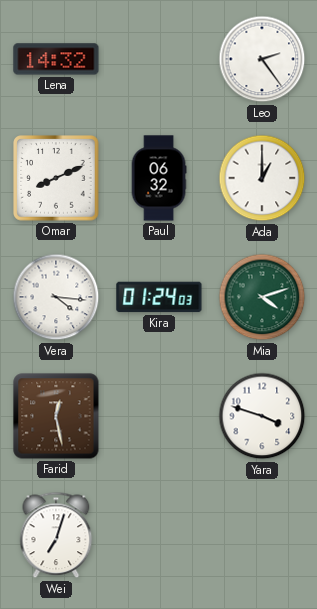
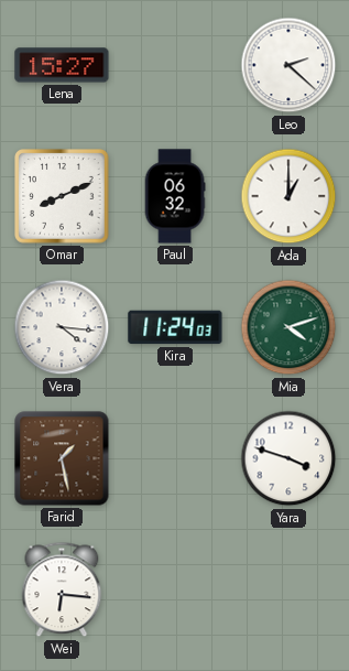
Lena: 14:32 -> 15:27 (62, 65)
Leo: 2:24 -> 2:22 (288, 65)
Kira: 01:24 -> 11:24 (175, 327)
Farid: 12:28 -> 1:28 (62, 458)
Wei: 7:03 -> 6:16 (62, 589)
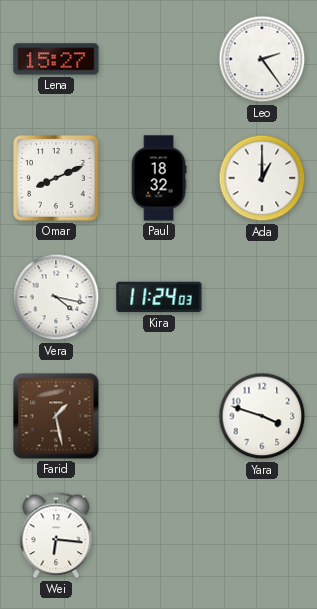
Leo: 2:22 -> 2:24 (262, 59)
Paul: 06:32 -> 18:32 (159, 178)
Vera: 4:16 -> 4:17 (56, 297)
Mia: 4:12 -> none (288, 327)
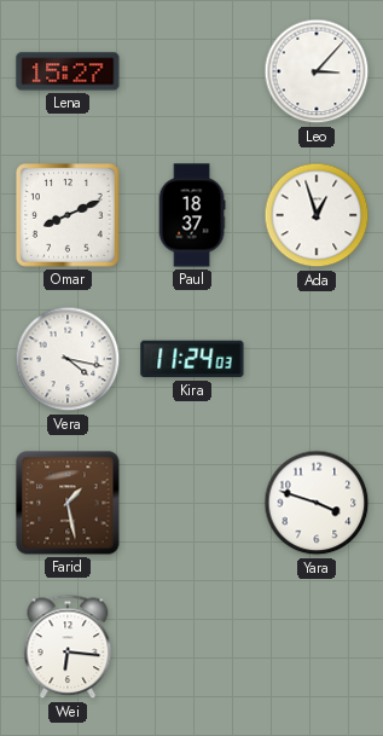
Leo: 2:24 -> 3:07 (317, 71)
Paul: 18:32 -> 18:37 (192, 215)
Ada: 1:00 -> 12:57 (317, 215)
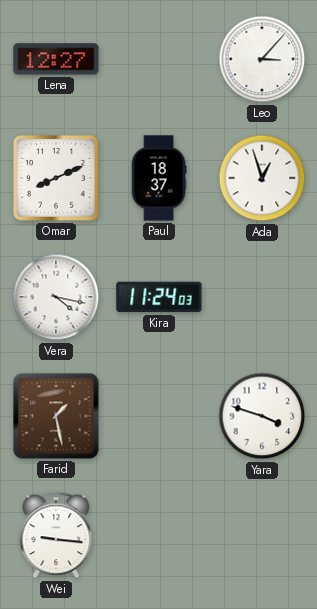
Lena: 15:27 -> 12:27 (56, 59)
Wei: 6:16 -> 9:16 (56, 535)
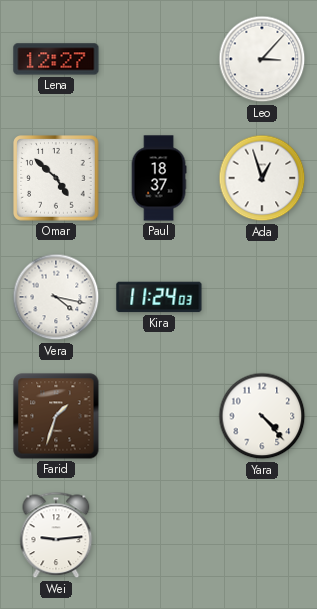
Omar: 8:11 -> 4:52 (56, 178)
Farid: 1:28 -> 1:33 (56, 416)
Yara: 3:48 -> 4:23 (262, 416)
Wei: 9:16 -> 9:14 (56, 535)
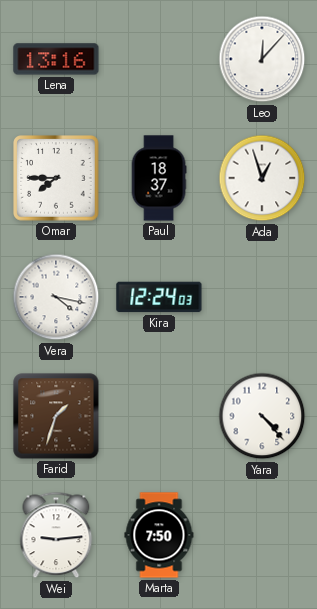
Lena: 12:27 -> 13:16 (56, 59)
Leo: 3:07 -> 12:07 (262, 59)
Omar: 4:52 -> 7:45 (56, 178)
Kira: 11:24 -> 12:24 (159, 297)
Marta: none -> 7:50 (159, 535)
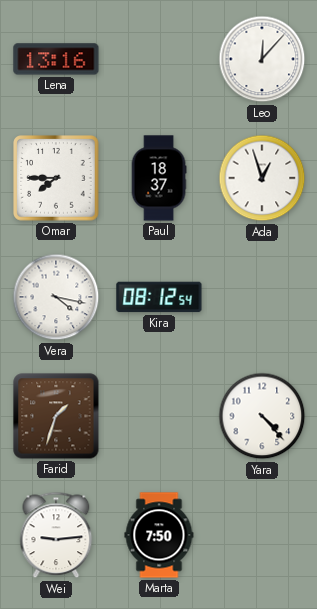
Kira: 12:24 -> 08:12 (159, 297)
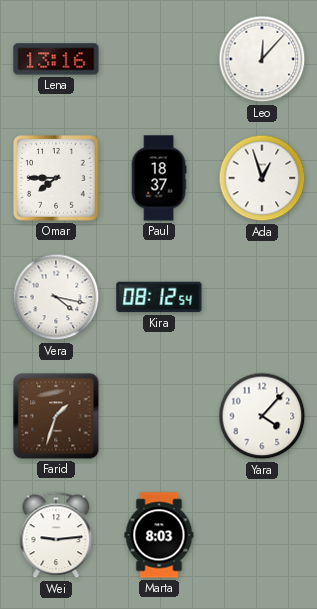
Yara: 4:23 -> 4:07 (262, 416)
Marta: 7:50 -> 8:03 (159, 535)
